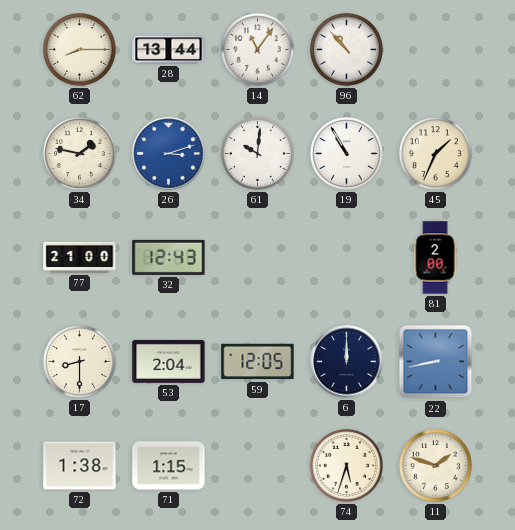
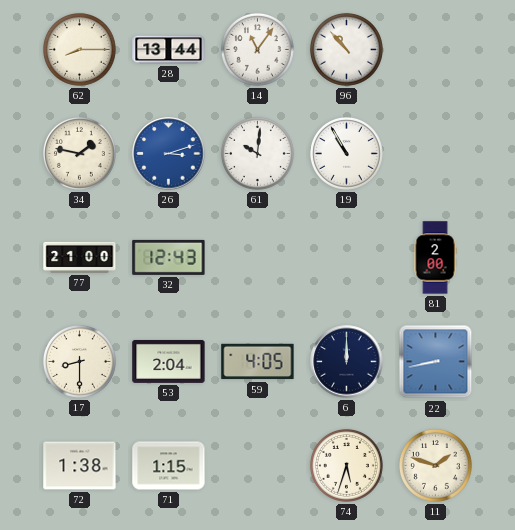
45: 1:34 -> none (435, 153)
59: 12:05 -> 4:05 (258, 362)
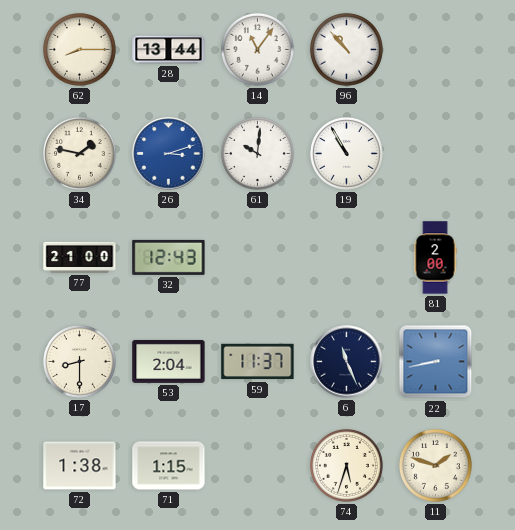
59: 4:05 -> 11:37 (258, 362)
6: 12:00 -> 11:26 (347, 362)
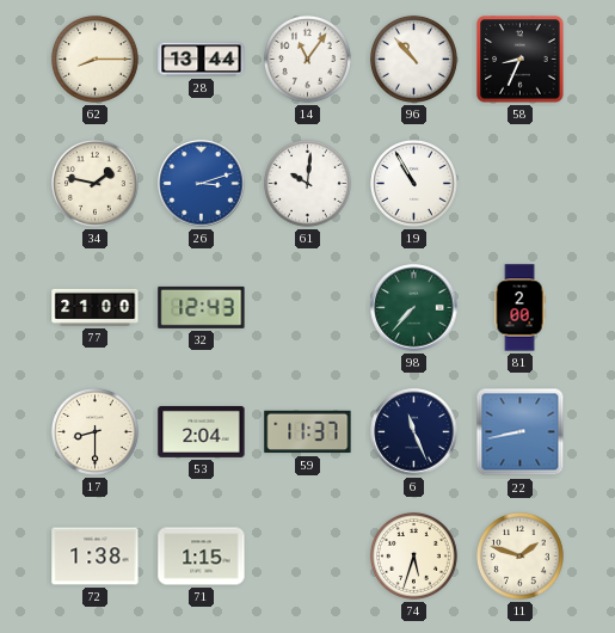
58: none -> 8:34 (521, 60)
98: none -> 7:37 (414, 308)
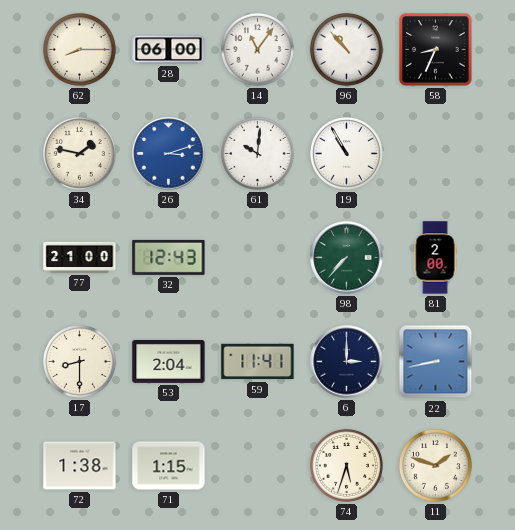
28: 13:44 -> 06:00 (169, 50)
59: 11:37 -> 11:41 (258, 362)
6: 11:26 -> 3:00 (347, 362)
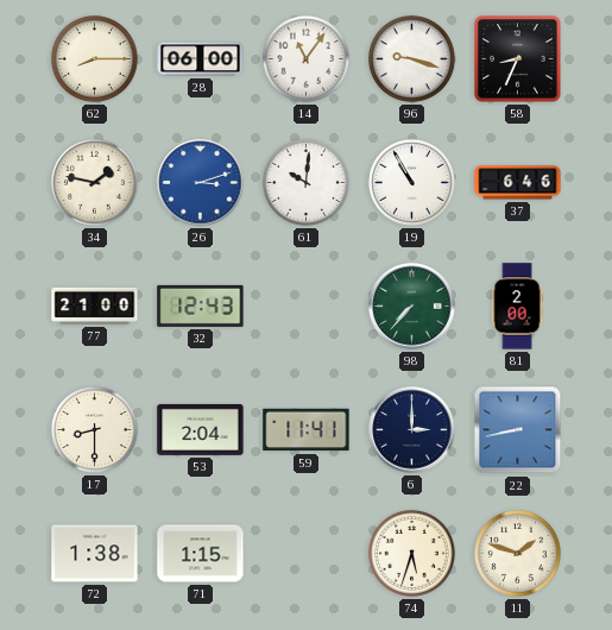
96: 10:53 -> 9:18 (411, 58)
37: none -> 6:46 (518, 183)
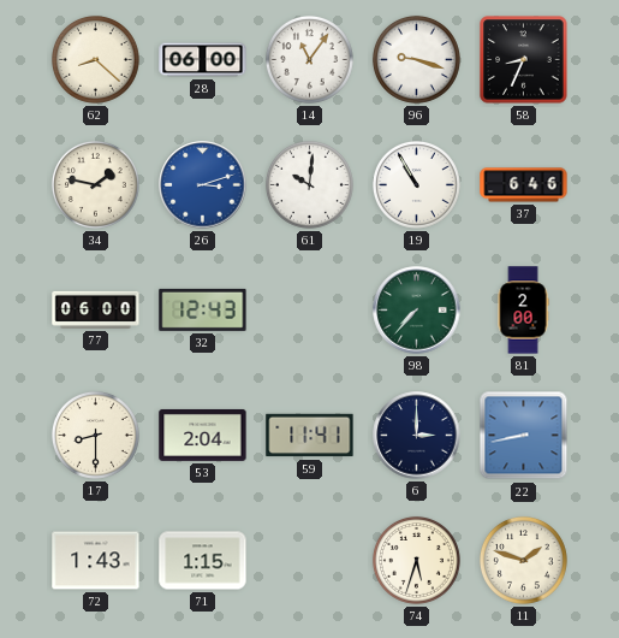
62: 8:15 -> 8:22 (95, 59)
77: 21:00 -> 06:00 (96, 309)
72: 1:38 -> 1:43 (96, 561)
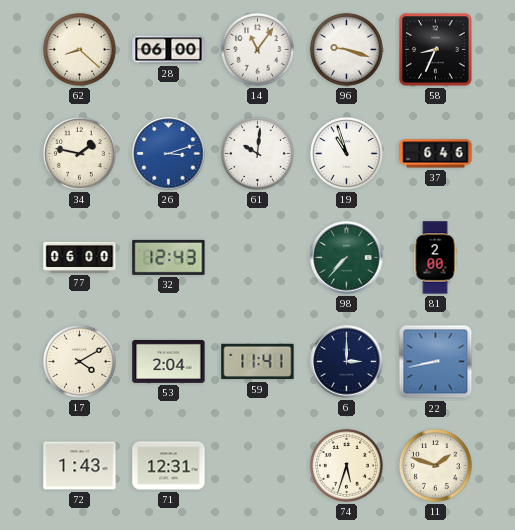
19: 10:55 -> 10:57 (346, 153)
17: 8:30 -> 4:10 (79, 361)
71: 1:15 -> 12:31 (169, 466)
